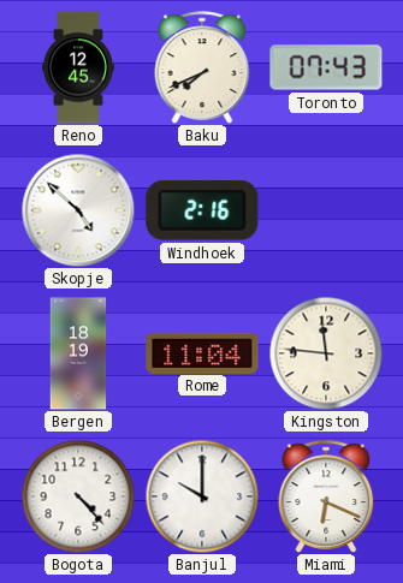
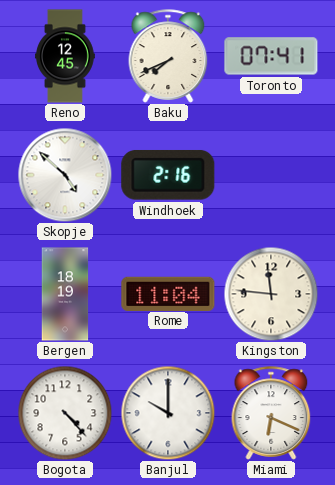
Toronto: 07:43 -> 07:41 (271, 56)
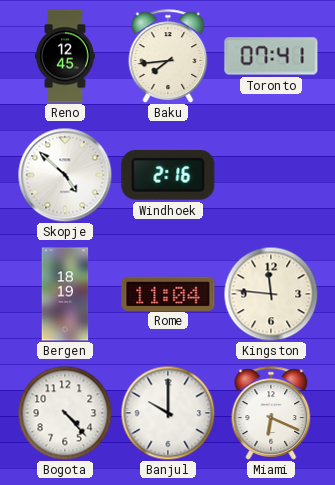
Baku: 7:41 -> 7:44 (168, 56)
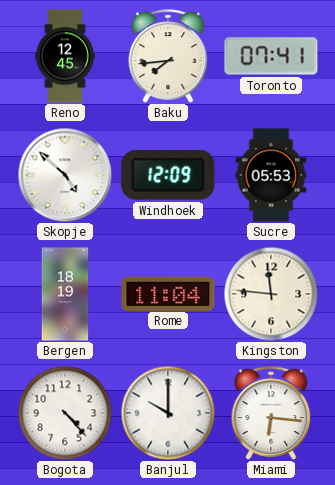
Windhoek: 2:16 -> 12:09 (168, 175)
Sucre: none -> 05:53 (271, 175)
Miami: 6:19 -> 6:16 (271, 413)
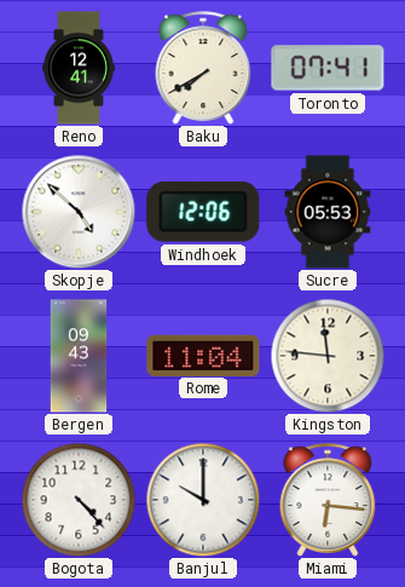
Reno: 12:45 -> 12:41 (80, 68)
Baku: 7:44 -> 7:40 (203, 68)
Windhoek: 12:09 -> 12:06 (203, 212)
Bergen: 18:19 -> 09:43 (79, 356)
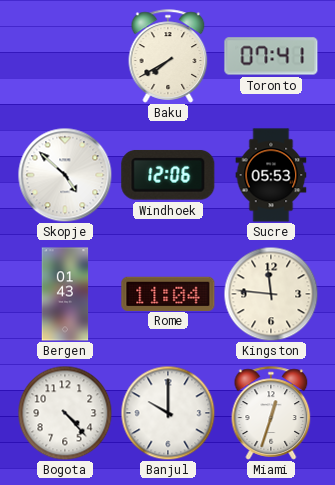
Reno: 12:41 -> none (80, 68)
Bergen: 09:43 -> 01:43 (65, 294)
Miami: 6:16 -> 12:33 (271, 413)
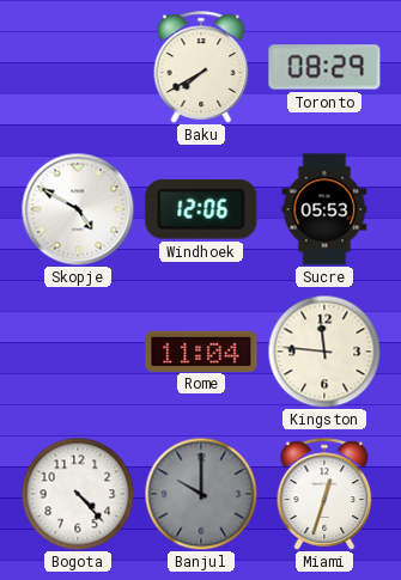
Toronto: 07:41 -> 08:29 (324, 67)
Skopje: 4:52 -> 4:50 (78, 209)
Bergen: 01:43 -> none (65, 294)
Banjul dial: white -> grey (201, 494)
